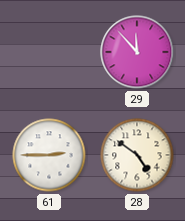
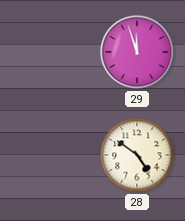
29: 11:53 -> 11:57 (137, 52)
61: 2:45 -> none (49, 155)
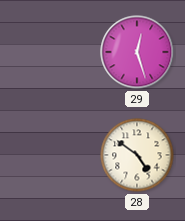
29: 11:57 -> 12:27 (137, 52)
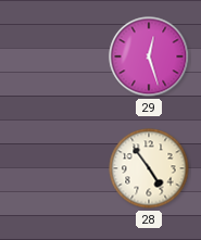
28: 4:51 -> 4:54 (149, 168)
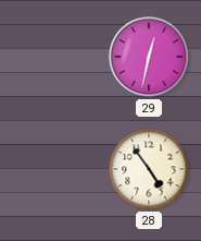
29: 12:27 -> 12:32 (149, 57)
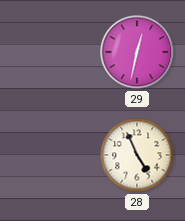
28: 4:54 -> 4:56 (137, 155)
